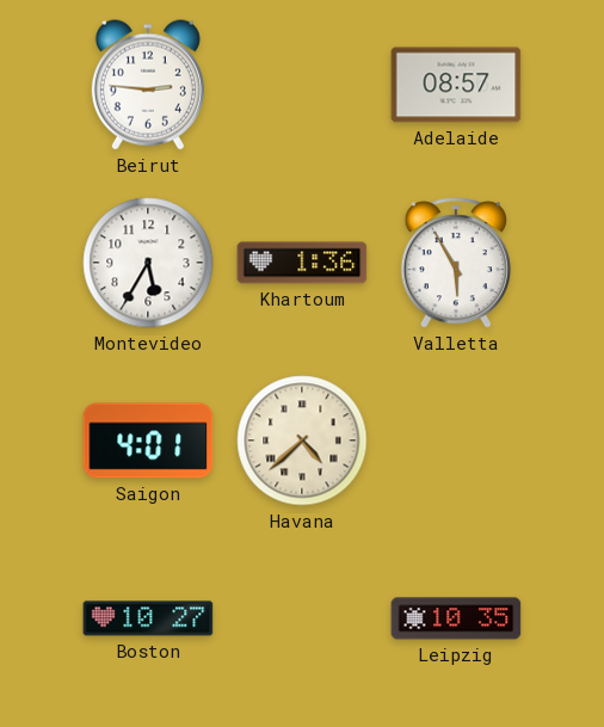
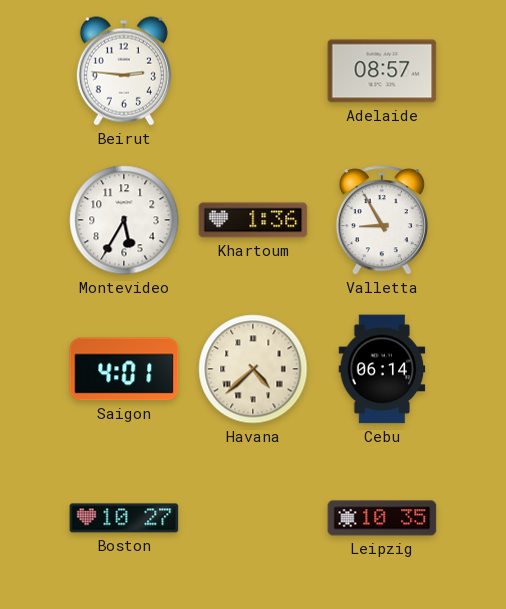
Valletta: 5:55 -> 8:55 (382, 220)
Cebu: none -> 06:14 (382, 369)
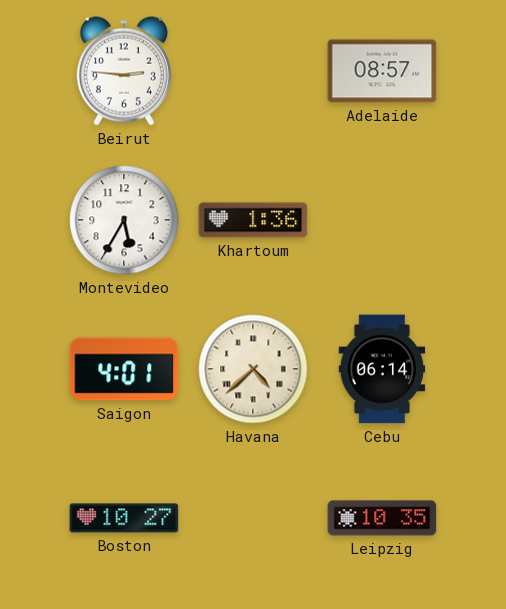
Valletta: 8:55 -> none (382, 220)
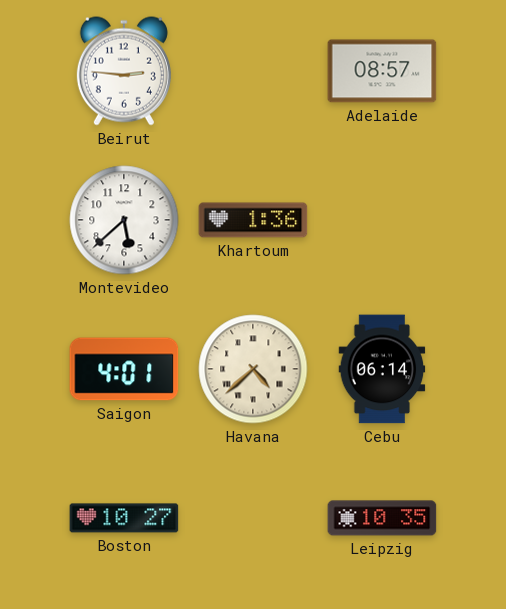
Montevideo: 5:35 -> 5:38 (124, 220)
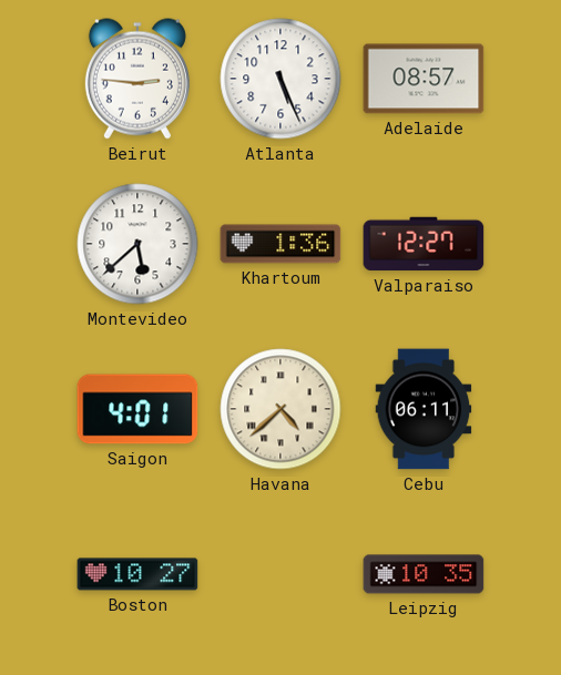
Atlanta: none -> 5:26 (280, 79)
Valparaiso: none -> 12:27 (424, 244)
Cebu: 06:14 -> 06:11 (424, 409)
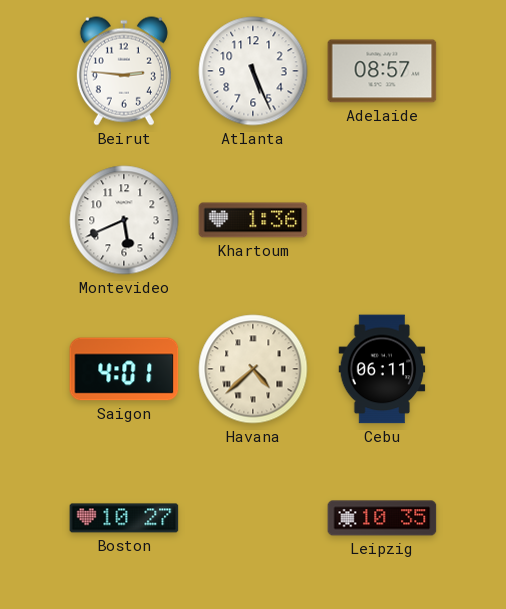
Montevideo: 5:38 -> 5:41 (124, 220)
Valparaiso: 12:27 -> none (424, 244)
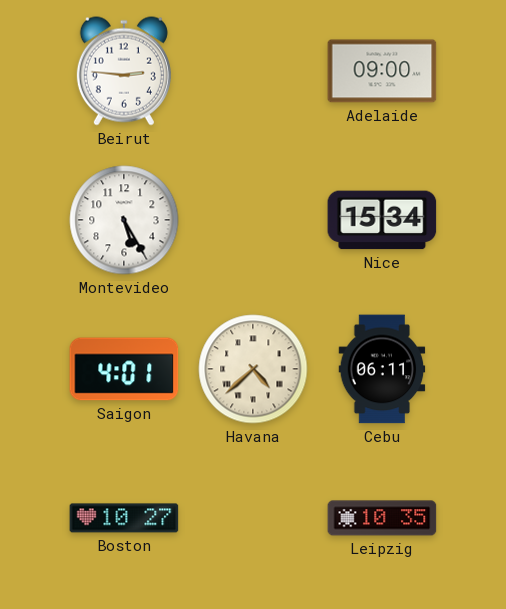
Atlanta: 5:26 -> none (253, 71)
Adelaide: 08:57 -> 09:00 (382, 71)
Montevideo: 5:41 -> 5:25 (124, 220)
Khartoum: 1:36 -> none (253, 220)
Nice: none -> 15:34 (382, 220)
